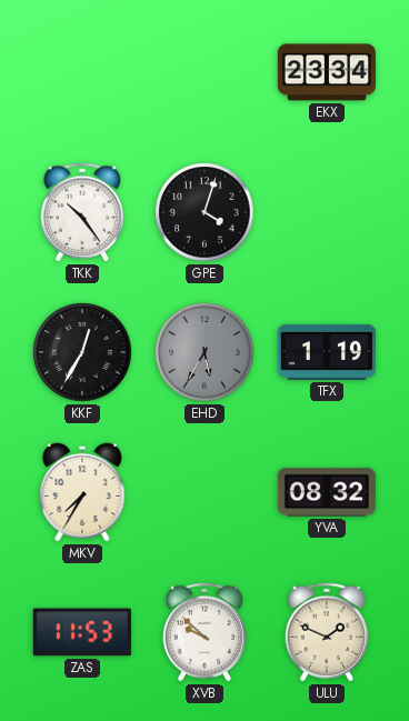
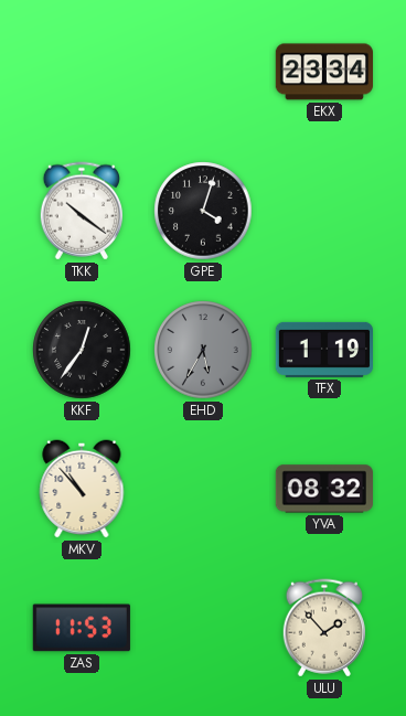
TKK: 10:24 -> 10:21 (81, 211)
KKF: 12:35 -> 12:36 (82, 350)
MKV: 7:35 -> 10:53 (82, 489)
XVB: 9:52 -> none (203, 632)
ULU: 1:49 -> 1:53 (323, 628)
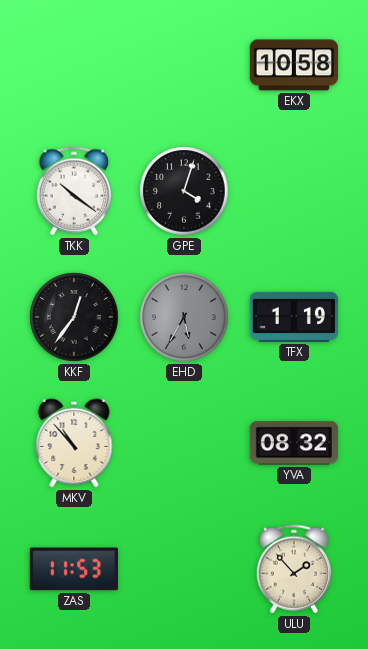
EKX: 23:34 -> 10:58 (293, 65)
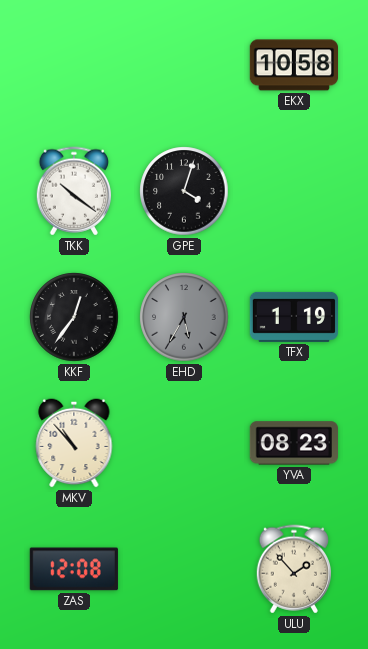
YVA: 08:32 -> 08:23 (294, 443)
ZAS: 11:53 -> 12:08 (74, 569)
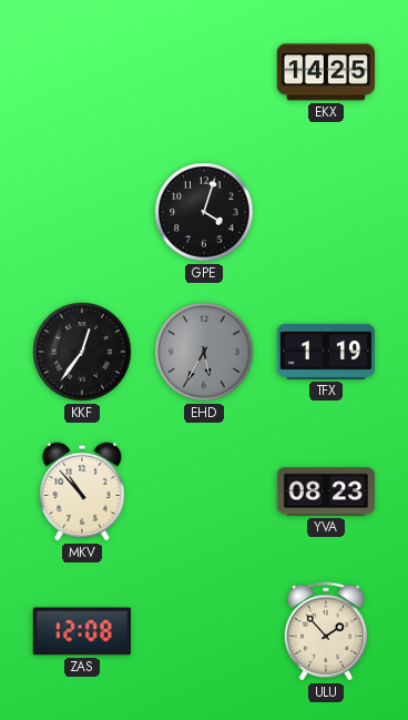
EKX: 10:58 -> 14:25 (325, 72)
TKK: 10:21 -> none (73, 191)
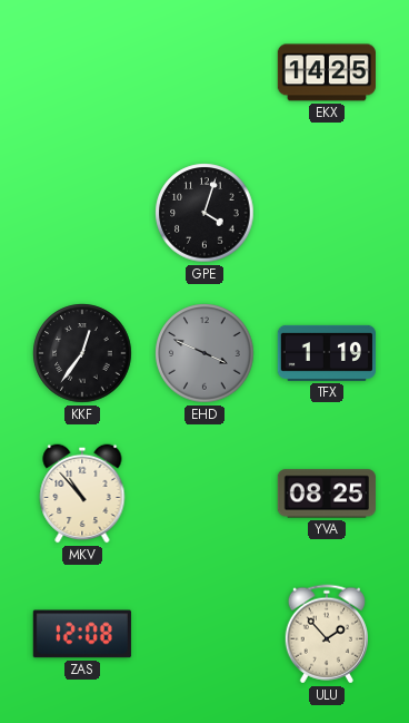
EHD: 5:35 -> 3:49 (205, 353)
YVA: 08:23 -> 08:25 (327, 494)
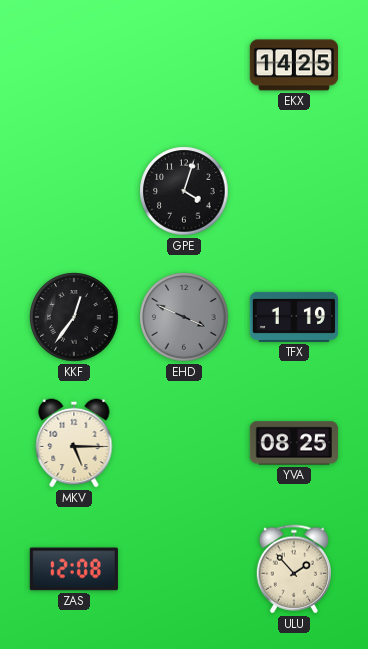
MKV: 10:53 -> 5:15 (74, 443)
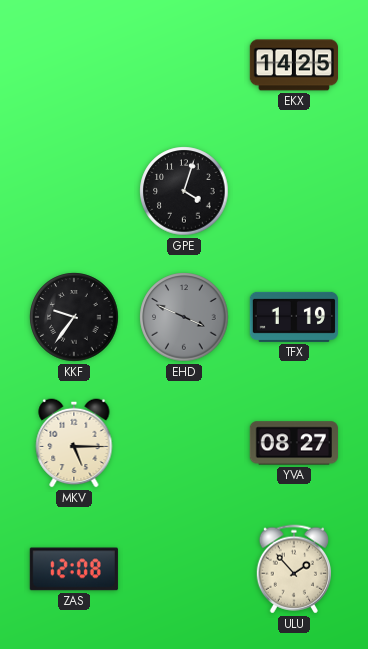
KKF: 12:36 -> 9:36 (74, 317)
YVA: 08:25 -> 08:27 (294, 443)
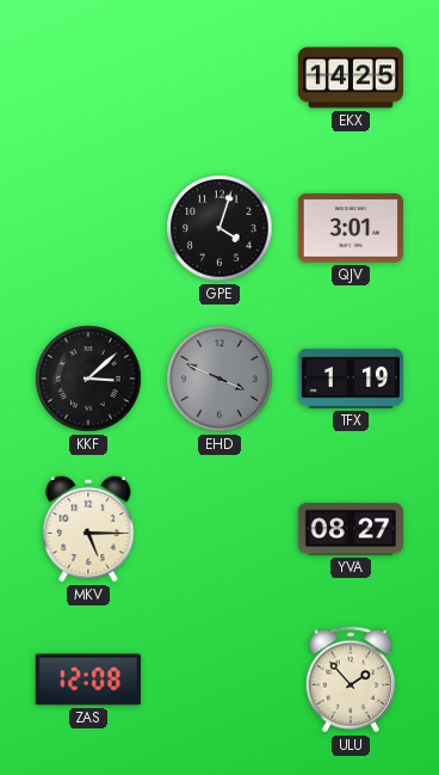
QJV: none -> 3:01 (351, 228)
KKF: 9:36 -> 3:08 (88, 379)
